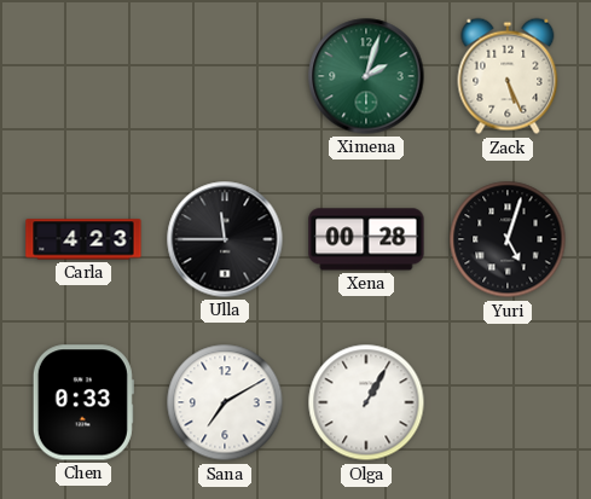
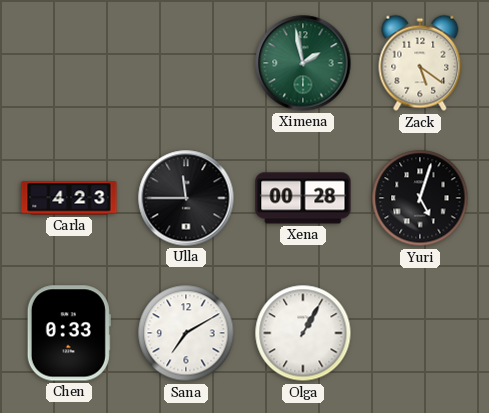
Ximena: 2:03 -> 1:58 (303, 63)
Zack: 5:26 -> 5:21 (420, 63)
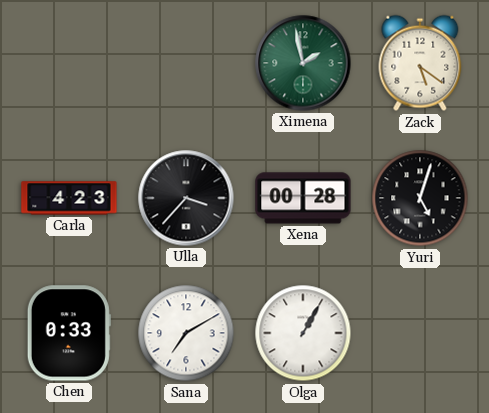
Ulla: 11:45 -> 3:37 (186, 198)
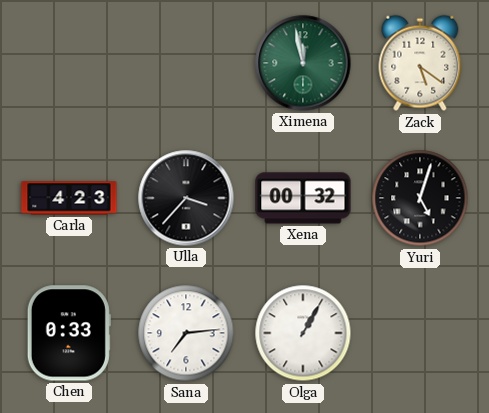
Ximena: 1:58 -> 11:58 (303, 63)
Xena: 00:28 -> 00:32 (303, 198)
Sana: 7:10 -> 7:14 (186, 333)
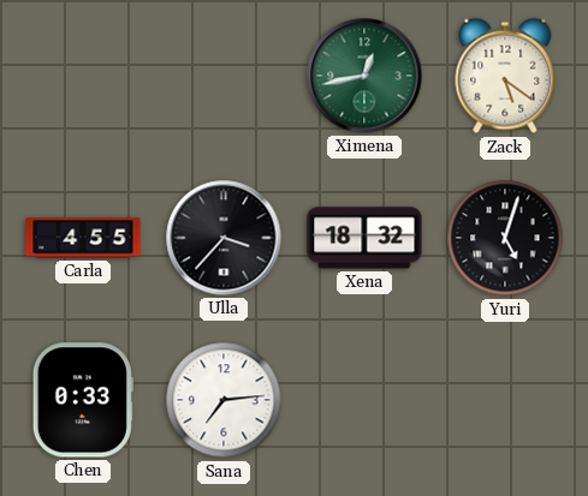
Ximena: 11:58 -> 12:43 (364, 76)
Carla: 4:23 -> 4:55 (83, 238)
Xena: 00:32 -> 18:32 (364, 238)
Olga: 1:05 -> none (303, 333)
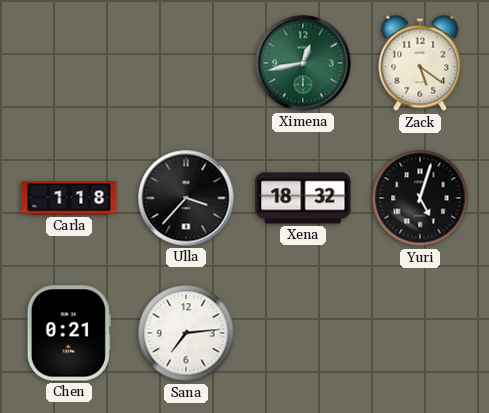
Carla: 4:55 -> 1:18 (69, 198)
Chen: 0:33 -> 0:21 (69, 333)
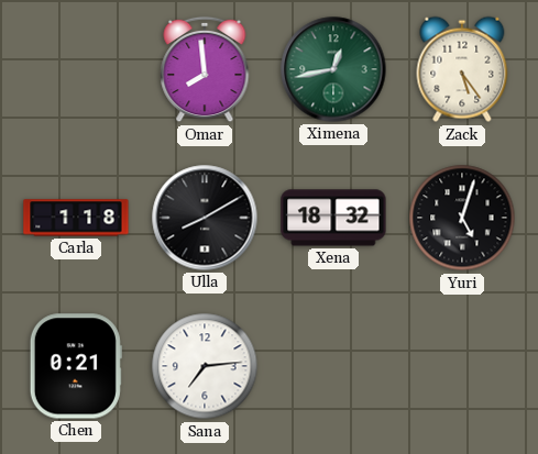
Omar: none -> 7:59 (205, 69)
Zack: 5:21 -> 5:24 (462, 69)
Ulla: 3:37 -> 8:10 (205, 218)
